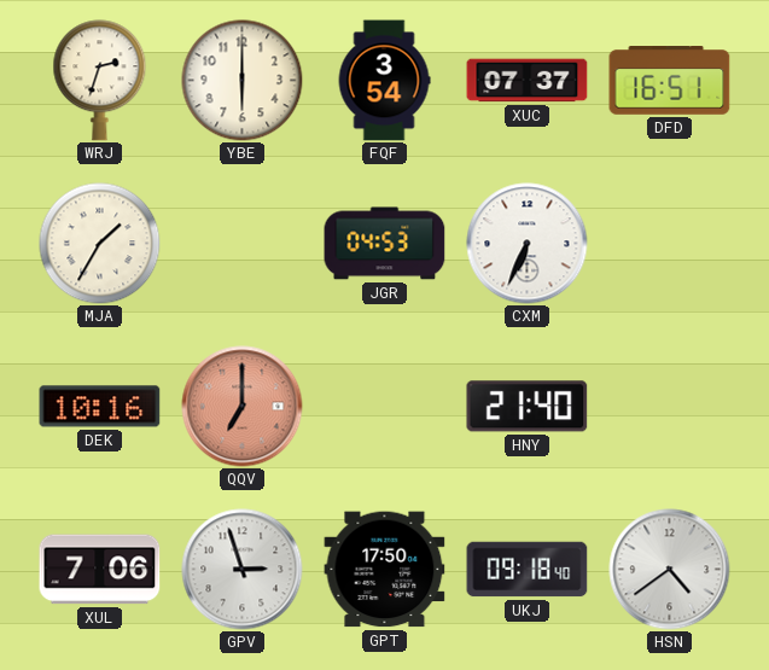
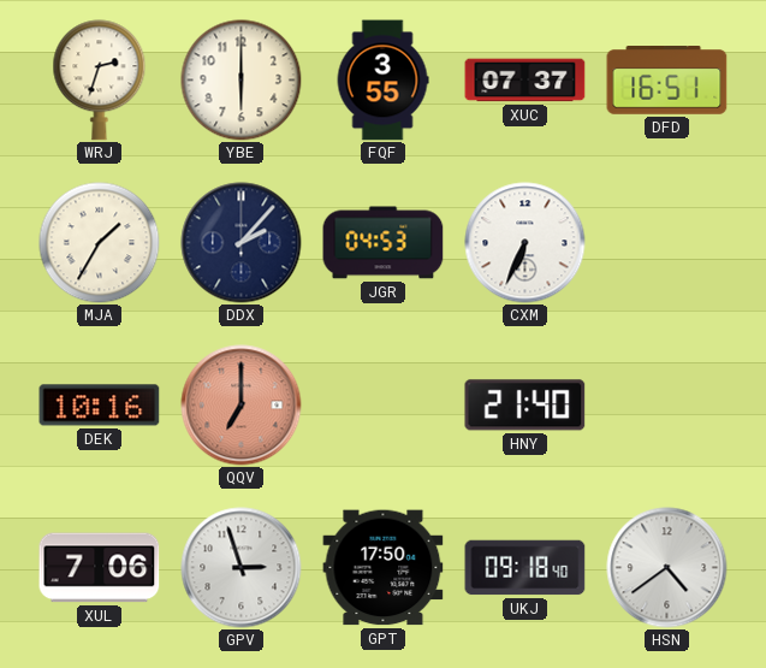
FQF: 3:54 -> 3:55 (382, 81)
DDX: none -> 2:07 (242, 243)
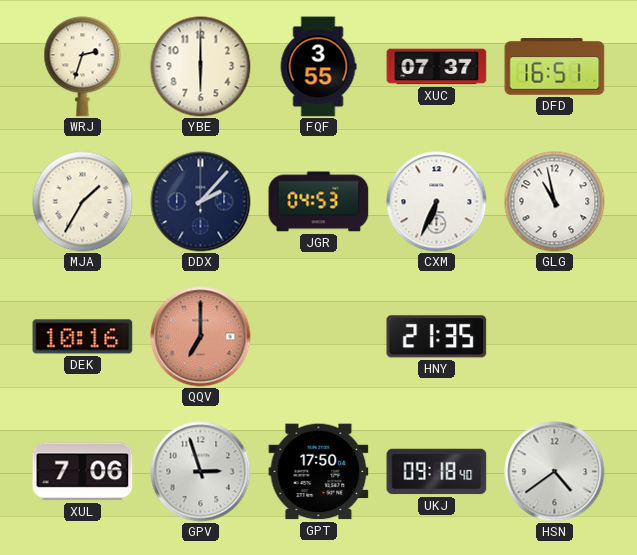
GLG: none -> 10:58 (555, 202)
HNY: 21:40 -> 21:35 (437, 337)
